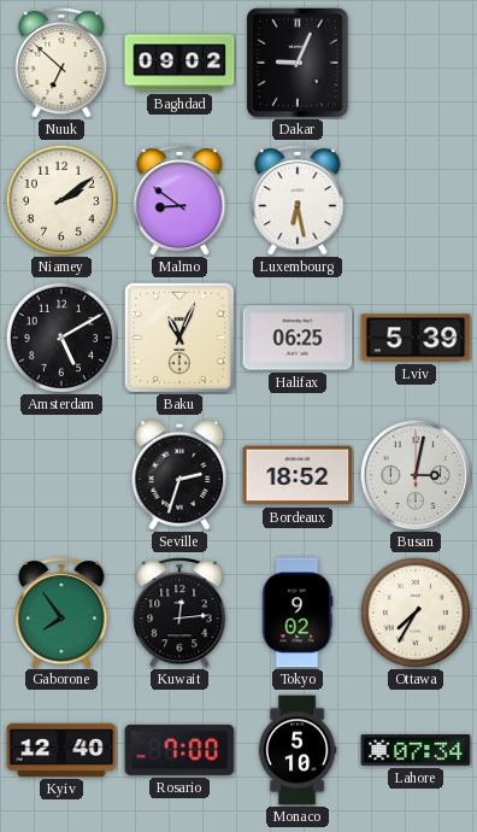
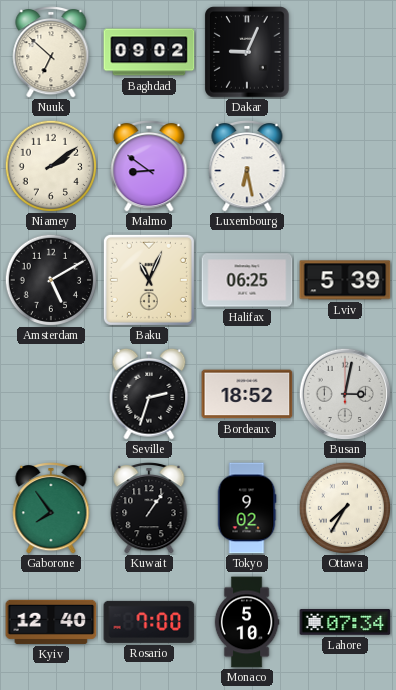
Kuwait: 12:14 -> 1:06 (149, 509)
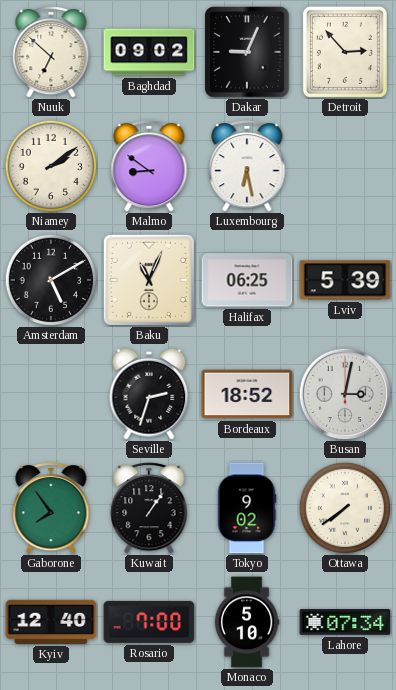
Detroit: none -> 2:53 (345, 52)
Ottawa: 7:35 -> 7:39 (344, 507)
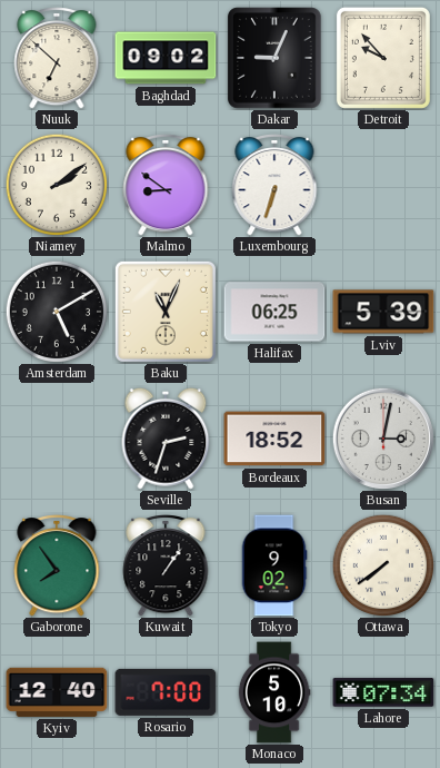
Detroit: 2:53 -> 9:53 (383, 58)
Luxembourg: 6:28 -> 6:33 (274, 186)
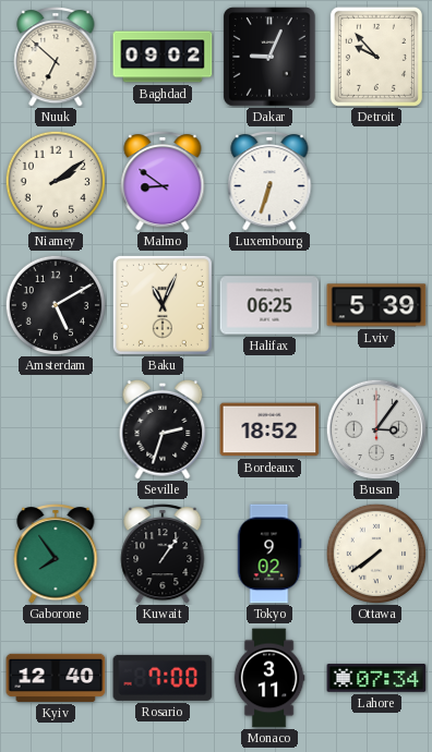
Busan: 3:02 -> 3:06 (376, 429)
Monaco: 5:10 -> 3:11 (269, 678)
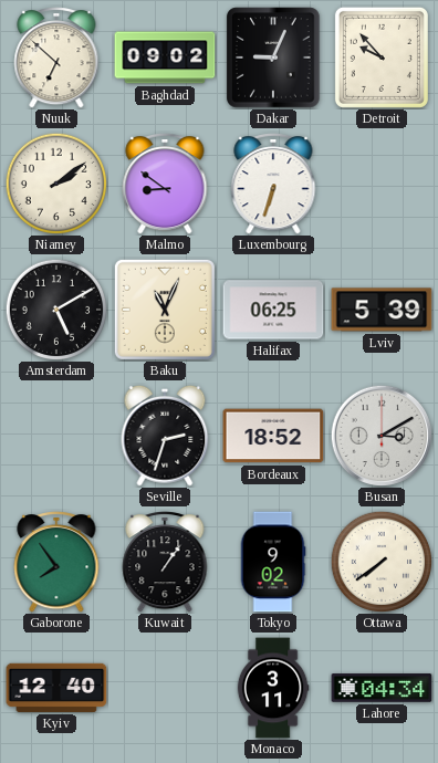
Busan: 3:06 -> 3:10 (382, 436)
Rosario: 7:00 -> none (163, 678)
Lahore: 07:34 -> 04:34 (382, 688)
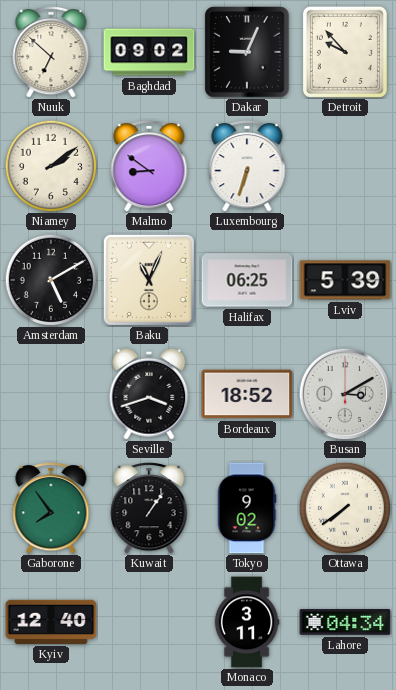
Seville: 2:33 -> 3:42 (149, 394)
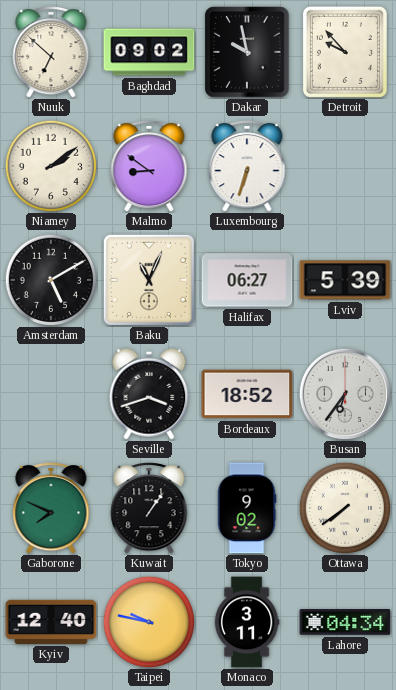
Dakar: 9:04 -> 9:58 (247, 52)
Halifax: 06:25 -> 06:27 (247, 280)
Busan: 3:10 -> 6:36 (345, 394)
Gaborone: 7:54 -> 7:49 (51, 509)
Taipei: none -> 9:47 (148, 621)
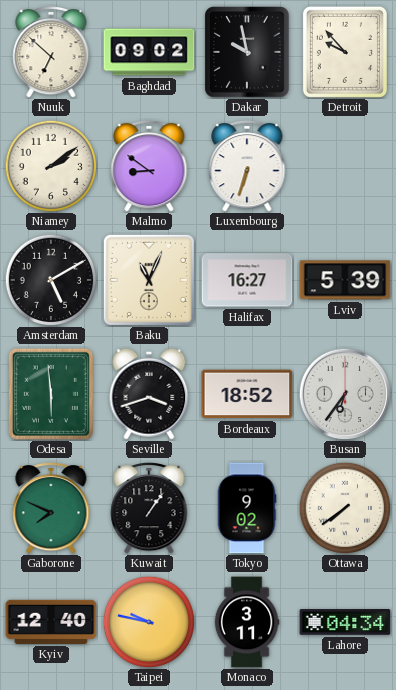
Halifax: 06:27 -> 16:27 (247, 280)
Odesa: none -> 5:59 (51, 394)
